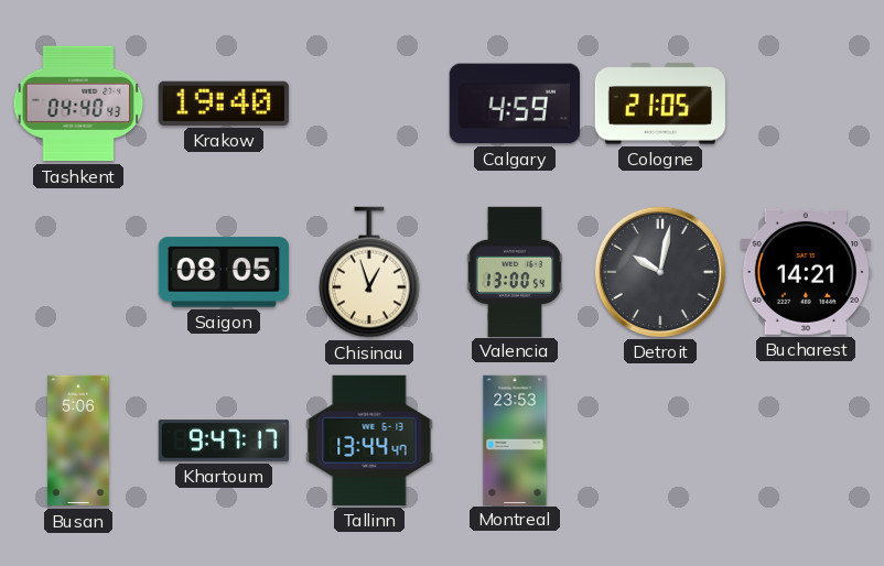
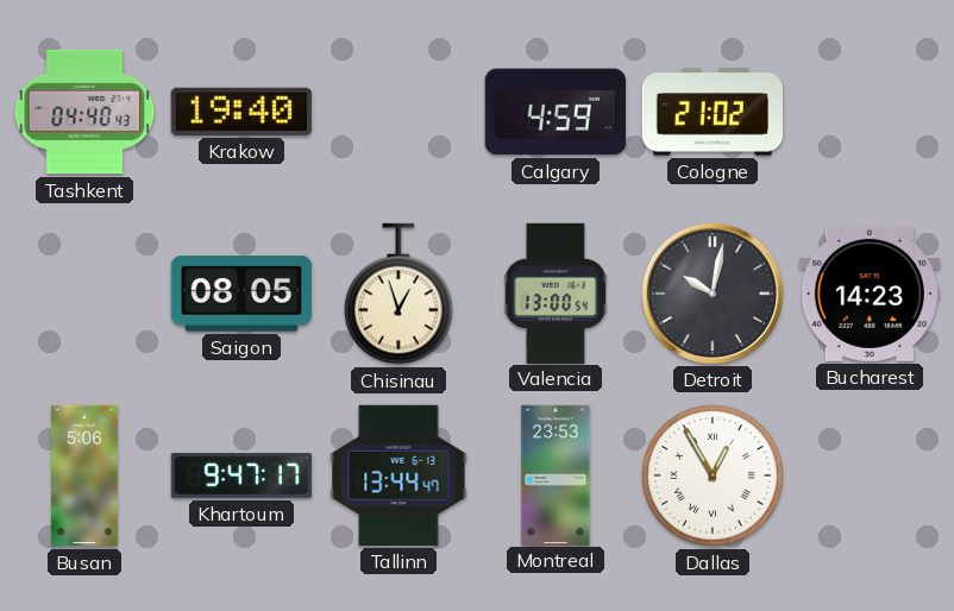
Cologne: 21:05 -> 21:02 (713, 112)
Bucharest: 14:21 -> 14:23 (870, 294)
Dallas: none -> 12:55 (713, 475)
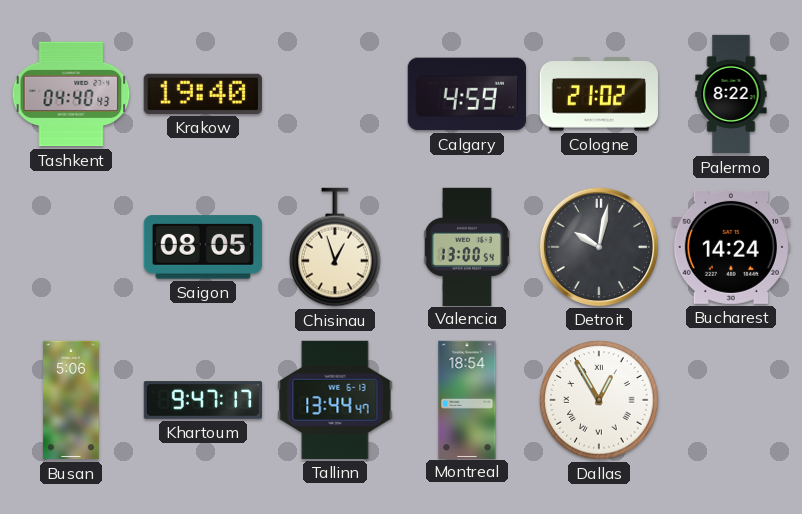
Palermo: none -> 8:22 (731, 94)
Bucharest: 14:23 -> 14:24 (731, 247)
Montreal: 23:53 -> 18:54 (467, 399)
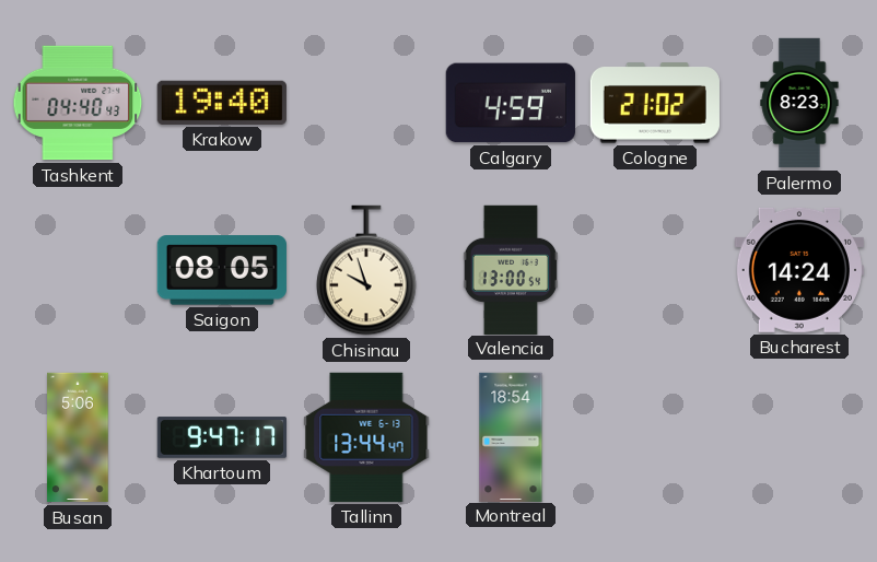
Palermo: 8:22 -> 8:23 (799, 103)
Chisinau: 12:57 -> 9:57 (366, 270)
Detroit: 10:02 -> none (599, 247)
Dallas: 12:55 -> none (599, 400)
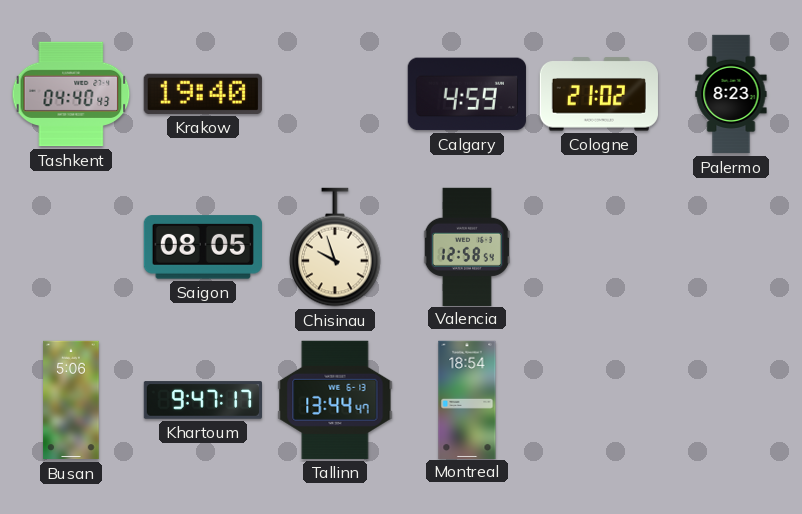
Valencia: 13:00 -> 12:58 (467, 246)
Bucharest: 14:24 -> none (799, 270)
